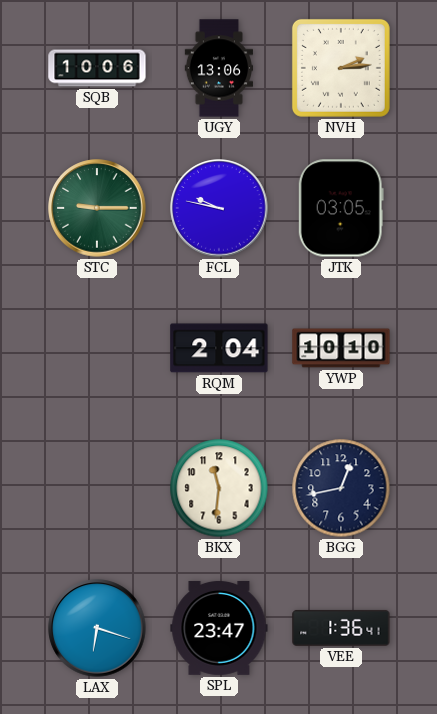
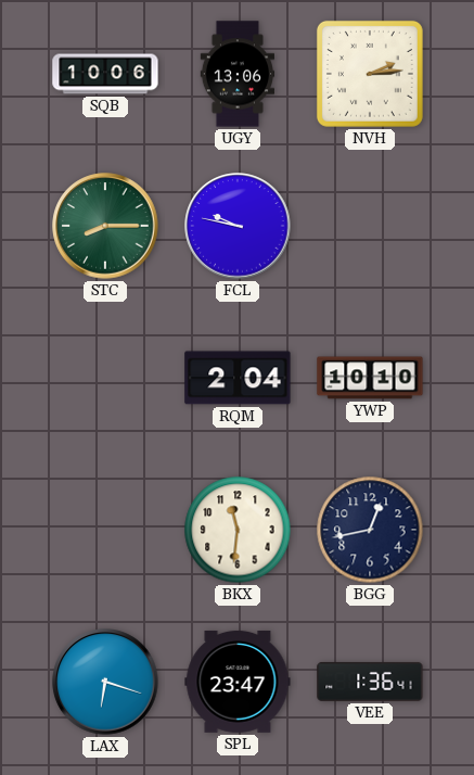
STC: 9:15 -> 8:15 (105, 226)
JTK: 03:05 -> none (341, 208)
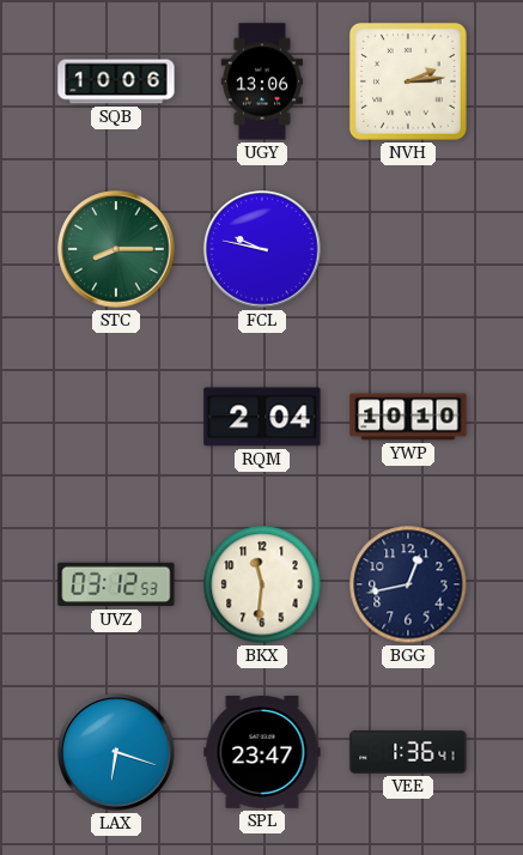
UVZ: none -> 03:12 (116, 584)
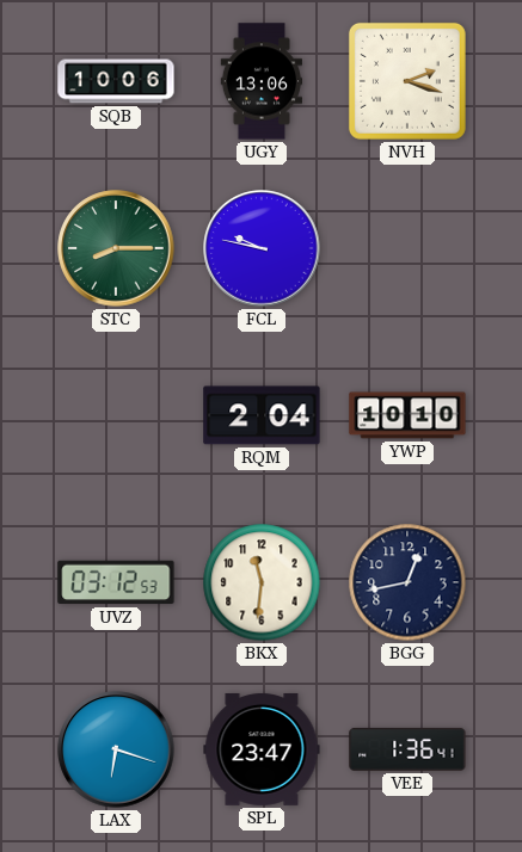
NVH: 2:14 -> 2:18 (407, 81)
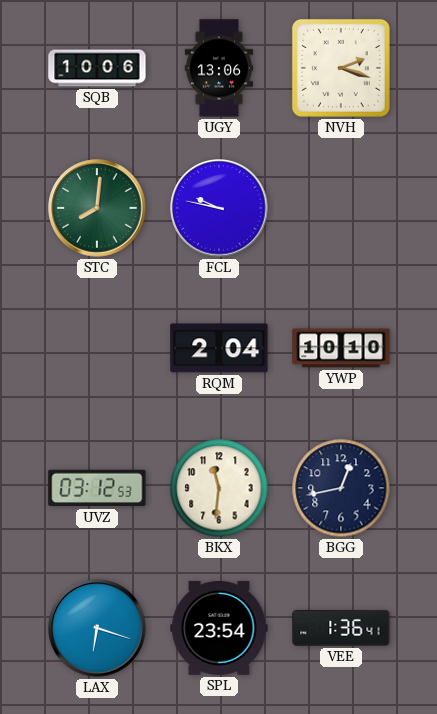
STC: 8:15 -> 8:01 (97, 208)
SPL: 23:47 -> 23:54 (219, 628)
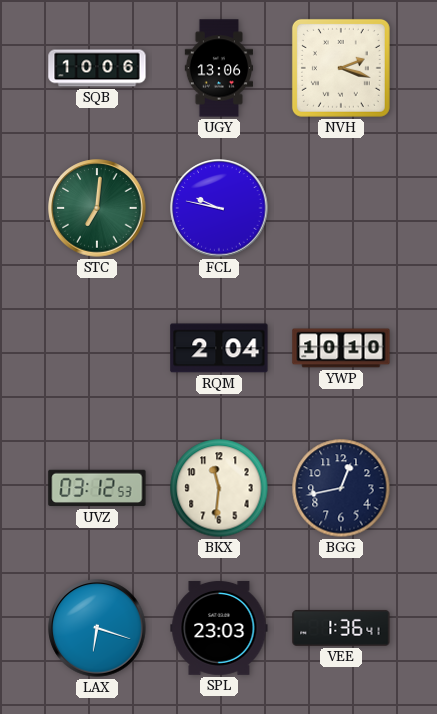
STC: 8:01 -> 7:01 (97, 208)
SPL: 23:54 -> 23:03 (219, 628)
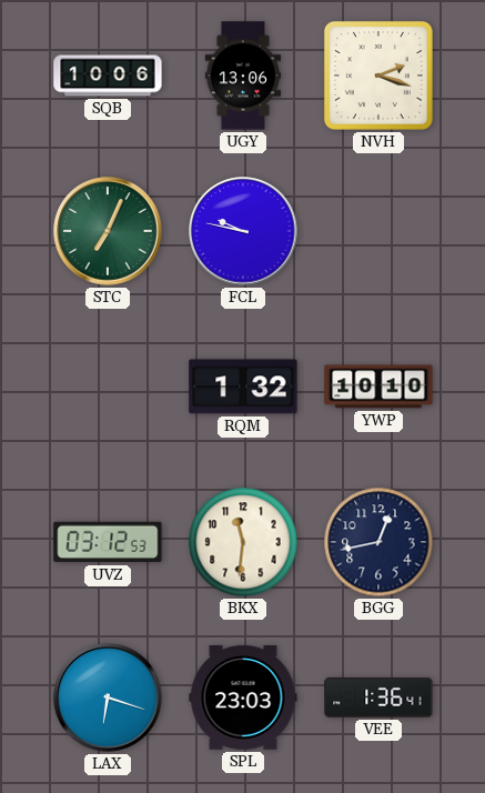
STC: 7:01 -> 7:04 (108, 231)
RQM: 2:04 -> 1:32 (243, 387)
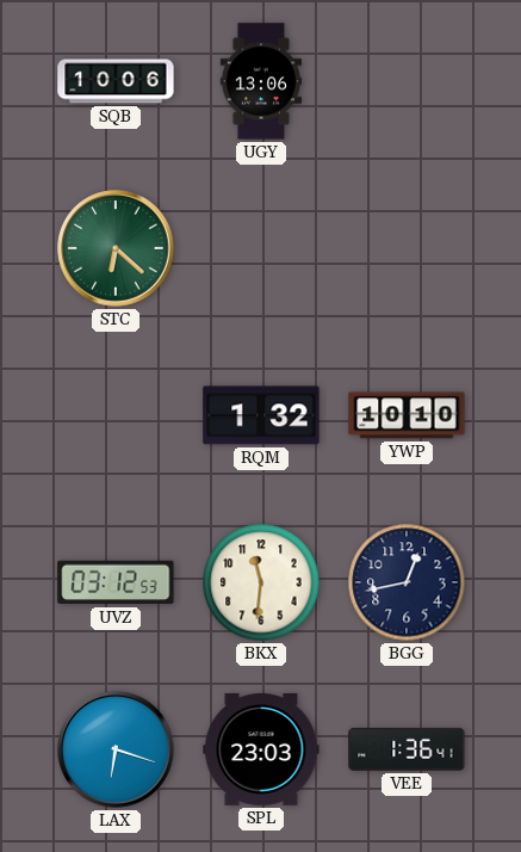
NVH: 2:18 -> none (378, 76)
STC: 7:04 -> 6:22 (116, 248)
FCL: 9:47 -> none (243, 231)
